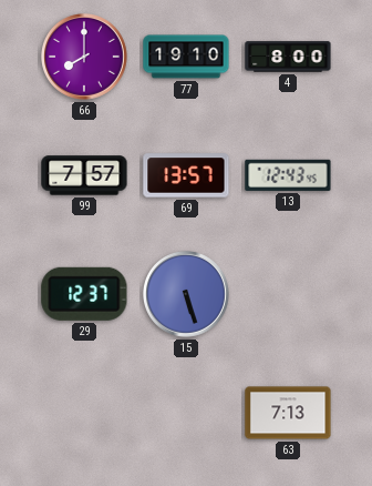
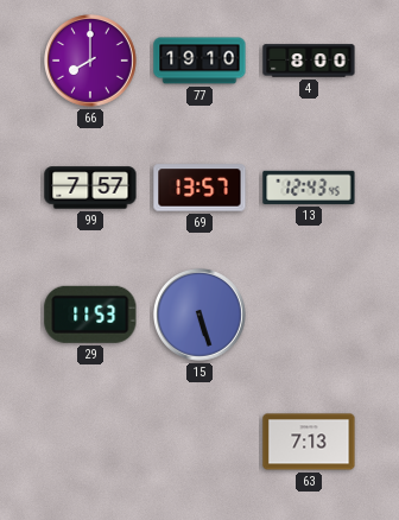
29: 12:37 -> 11:53 (90, 315)
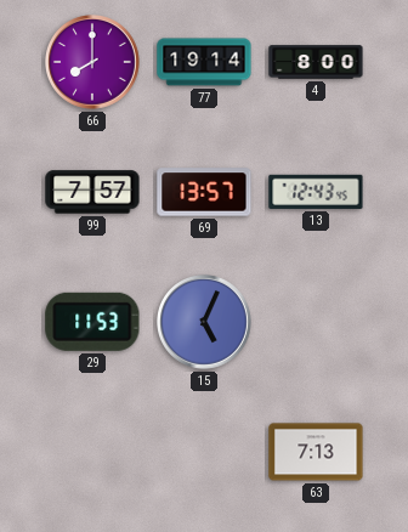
77: 19:10 -> 19:14 (204, 62)
15: 5:27 -> 5:04 (205, 323)
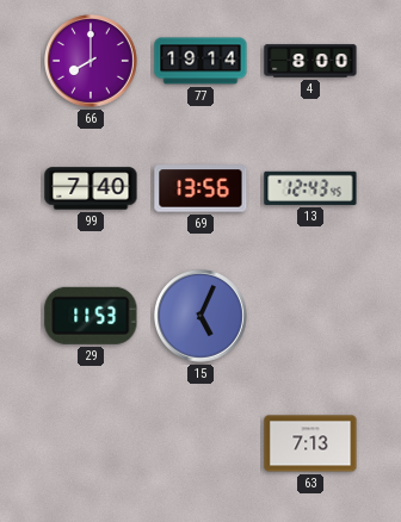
99: 7:57 -> 7:40 (91, 188)
69: 13:57 -> 13:56 (200, 188)
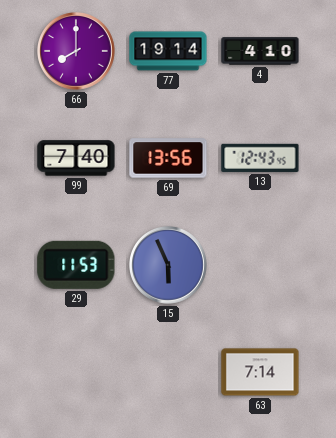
4: 8:00 -> 4:10 (260, 51)
15: 5:04 -> 5:56 (169, 266)
63: 7:13 -> 7:14 (260, 372)
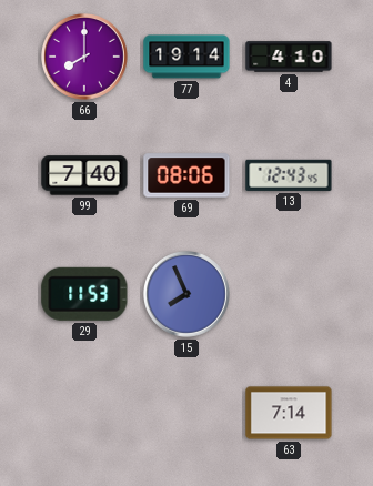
69: 13:56 -> 08:06 (186, 175)
15: 5:56 -> 7:56 (188, 295)
